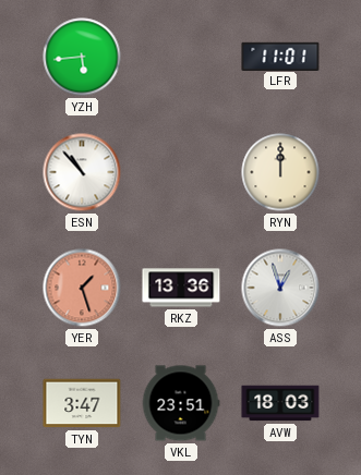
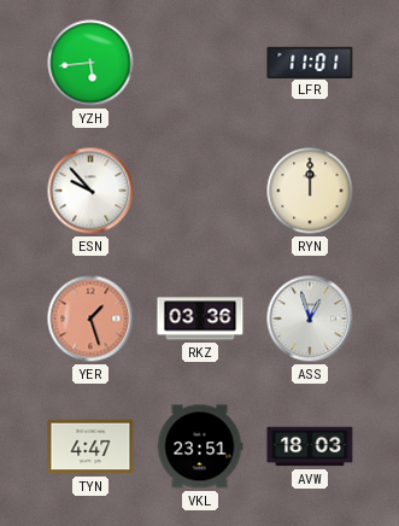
ESN: 10:53 -> 9:53 (90, 191)
RKZ: 13:36 -> 03:36 (200, 318)
TYN: 3:47 -> 4:47 (90, 446)
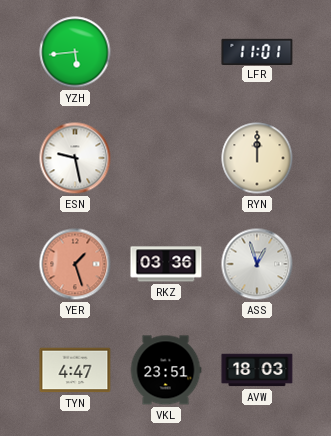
ESN: 9:53 -> 9:28 (75, 158)
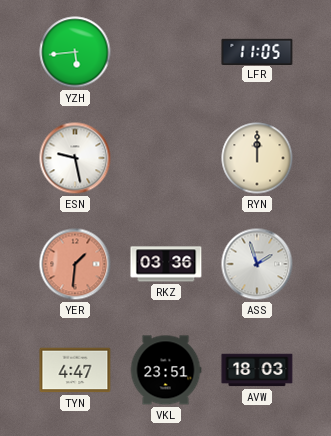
LFR: 11:01 -> 11:05 (257, 51)
YER: 1:27 -> 1:31 (75, 264)
ASS: 12:57 -> 1:57 (257, 264)
